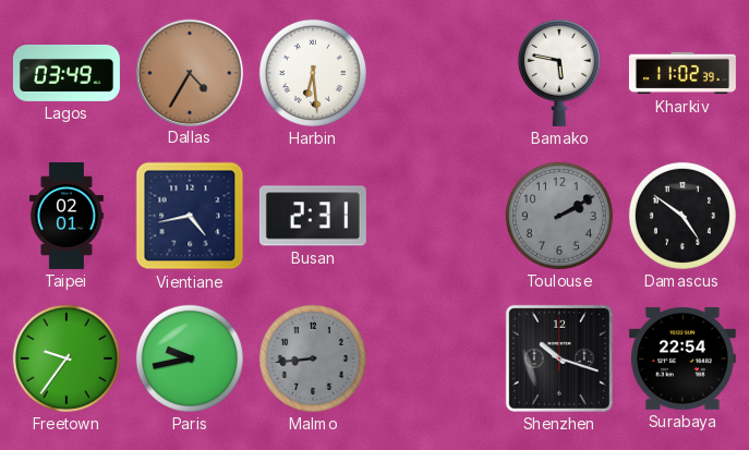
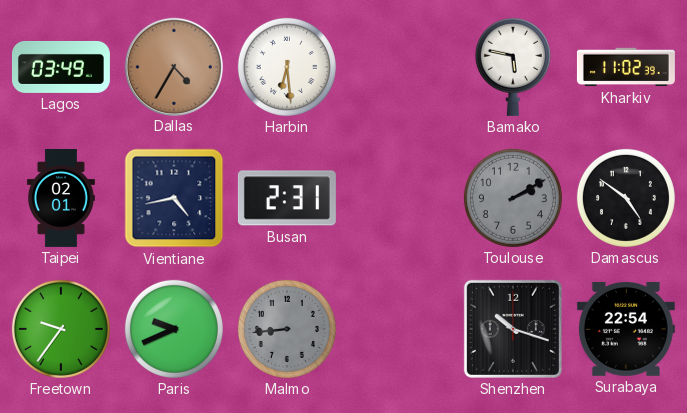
Paris: 9:43 -> 9:41 (174, 329)
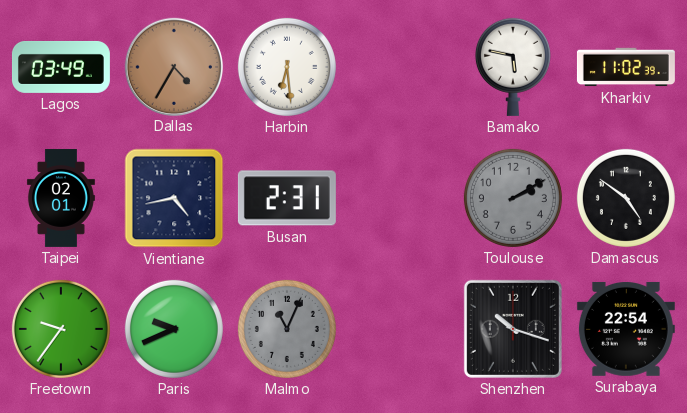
Malmo: 8:44 -> 11:04 (287, 329)
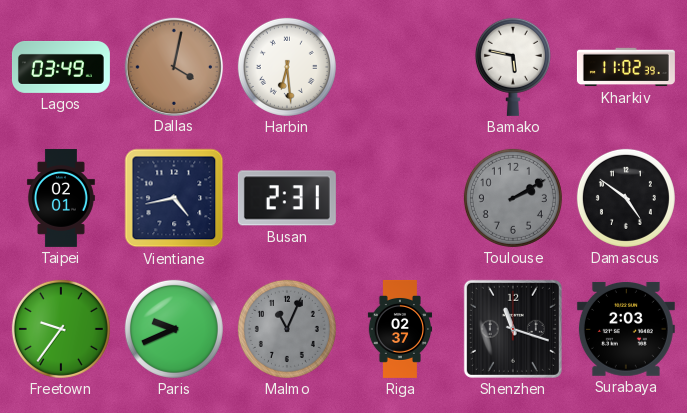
Dallas: 4:35 -> 4:02 (173, 66)
Riga: none -> 02:37 (400, 329)
Shenzhen: 10:18 -> 11:18 (513, 329)
Surabaya: 22:54 -> 2:03 (626, 329)
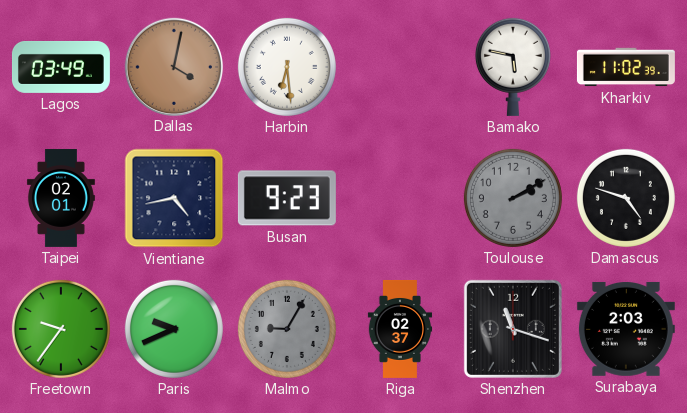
Busan: 2:31 -> 9:23 (287, 198)
Damascus: 4:51 -> 4:48 (626, 198)
Malmo: 11:04 -> 9:05 (287, 329)
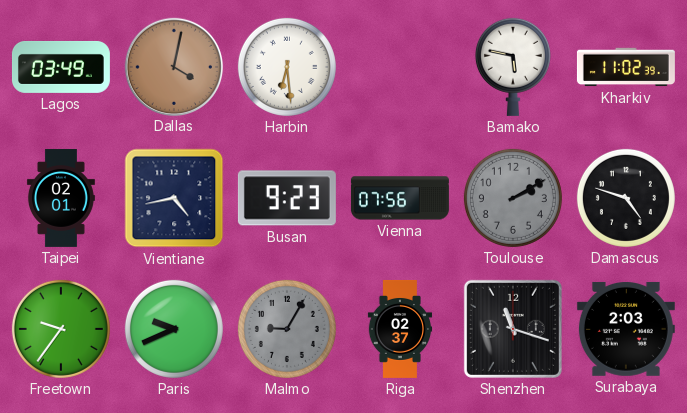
Vienna: none -> 07:56 (400, 198)
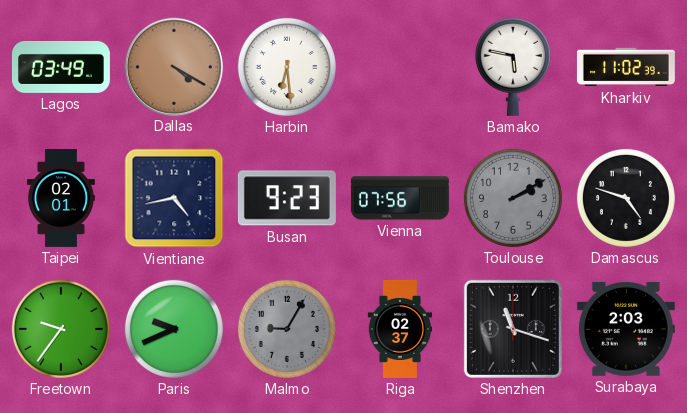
Dallas: 4:02 -> 4:20 (173, 66)
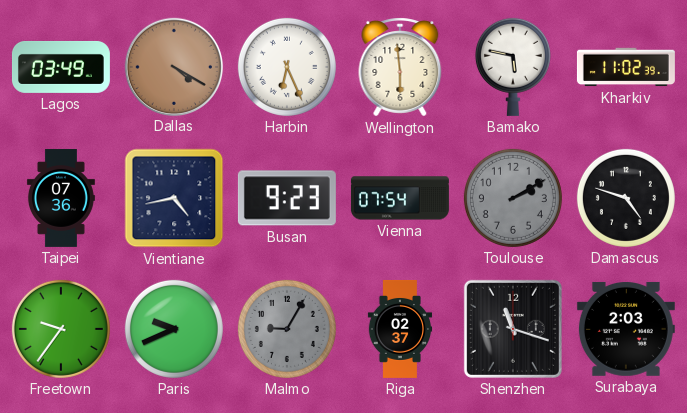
Harbin: 6:29 -> 6:26 (287, 67)
Wellington: none -> 5:59 (400, 67)
Taipei: 02:01 -> 07:36 (61, 198)
Vienna: 07:56 -> 07:54 (400, 198)
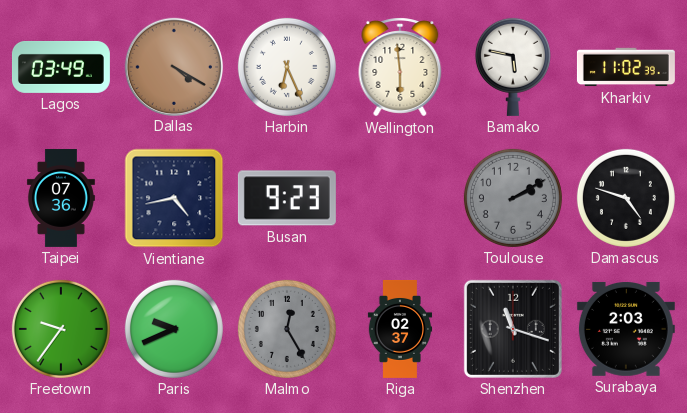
Vienna: 07:54 -> none (400, 198)
Malmo: 9:05 -> 12:25 (287, 329)
